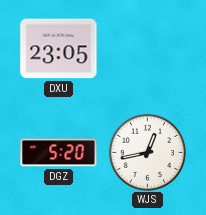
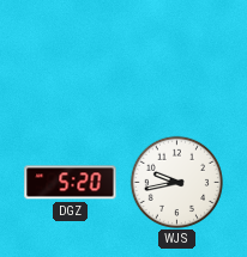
DXU: 23:05 -> none (59, 49)
WJS: 12:43 -> 9:43 (176, 182)
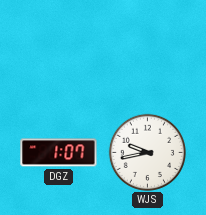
DGZ: 5:20 -> 1:07 (59, 153)
